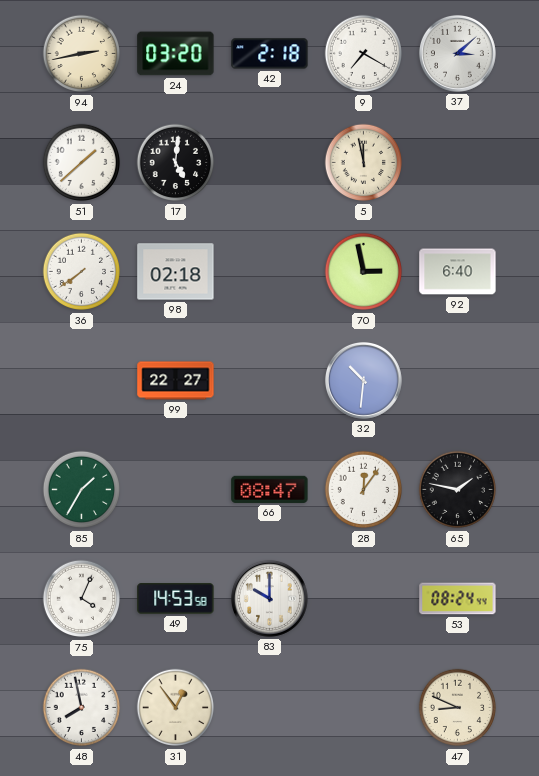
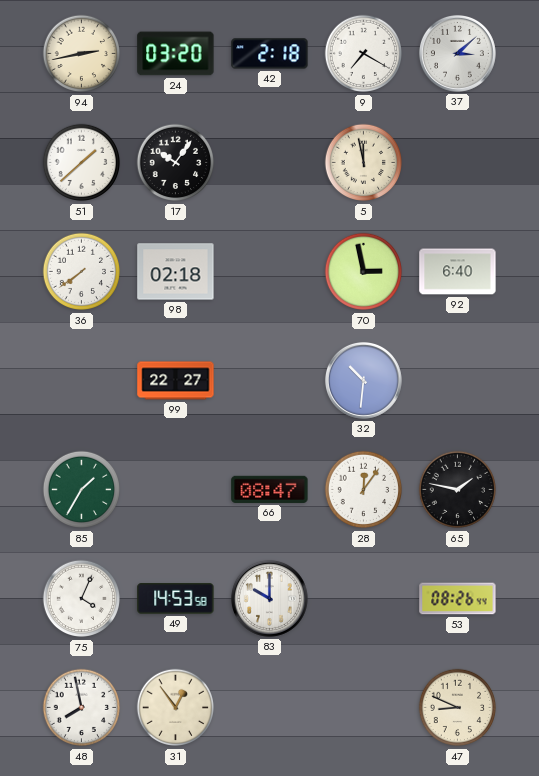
17: 5:01 -> 10:06 (176, 163)
53: 08:24 -> 08:26 (458, 599)
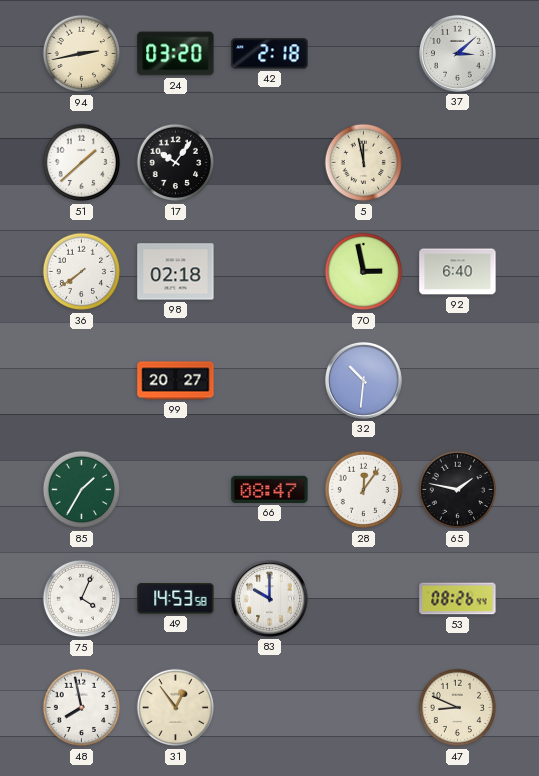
9: 7:20 -> none (364, 54)
99: 22:27 -> 20:27 (176, 381)
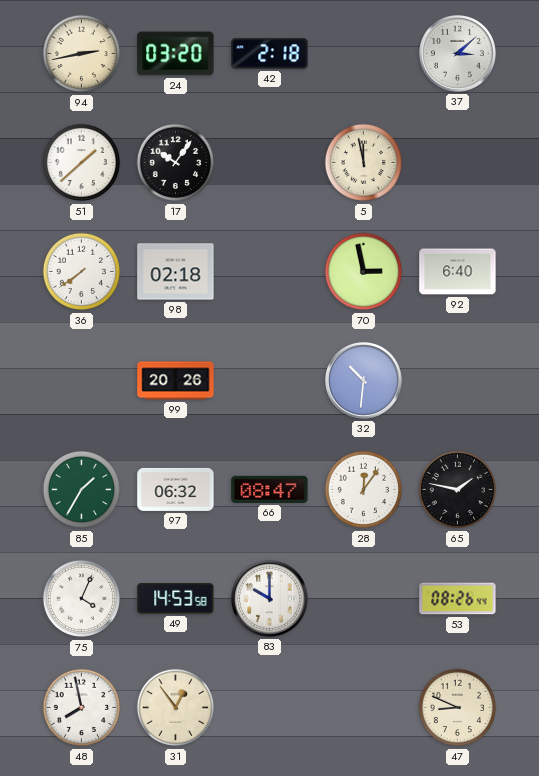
99: 20:27 -> 20:26 (176, 381)
97: none -> 06:32 (176, 489)
